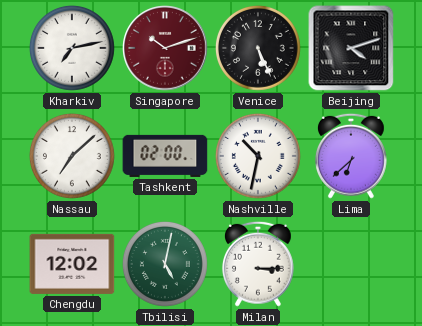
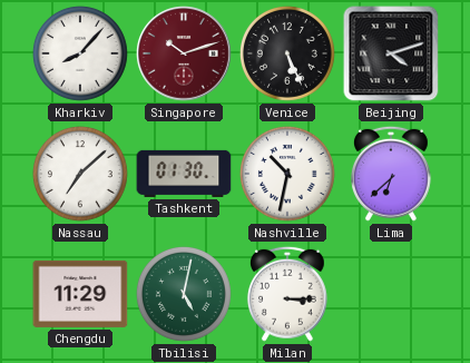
Kharkiv: 7:13 -> 8:07 (80, 53)
Tashkent: 02:00 -> 01:30 (184, 174)
Chengdu: 12:02 -> 11:29 (80, 294)
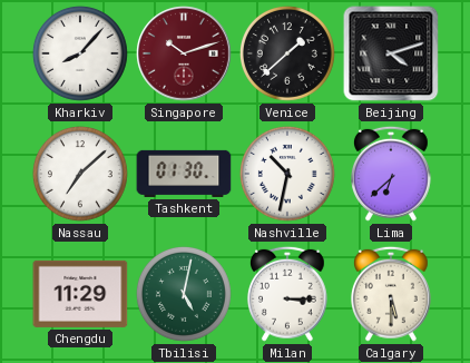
Venice: 5:26 -> 1:38 (287, 53)
Calgary: none -> 5:30 (391, 294)
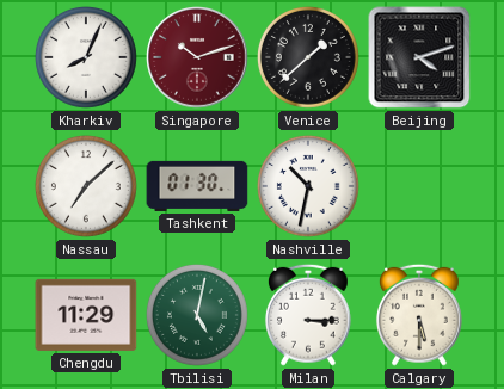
Kharkiv: 8:07 -> 8:04 (86, 57)
Lima: 6:38 -> none (391, 174)
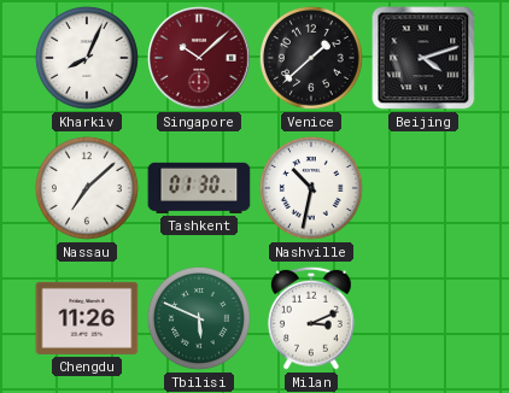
Singapore: 10:12 -> 10:08 (199, 58)
Chengdu: 11:29 -> 11:26 (87, 318)
Tbilisi: 5:02 -> 5:49 (199, 318)
Milan: 3:15 -> 3:11 (311, 318)
Calgary: 5:30 -> none (419, 315)
